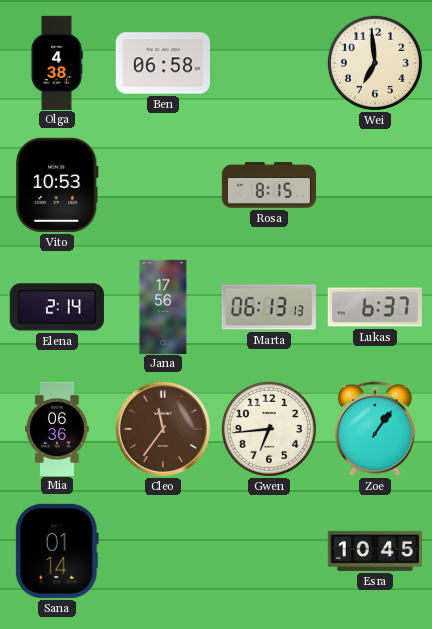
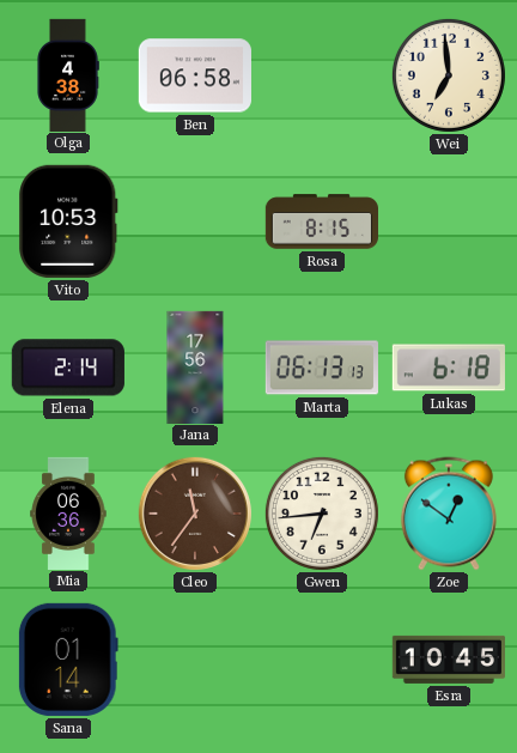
Lukas: 6:37 -> 6:18 (449, 368)
Zoe: 1:06 -> 12:51 (449, 514)
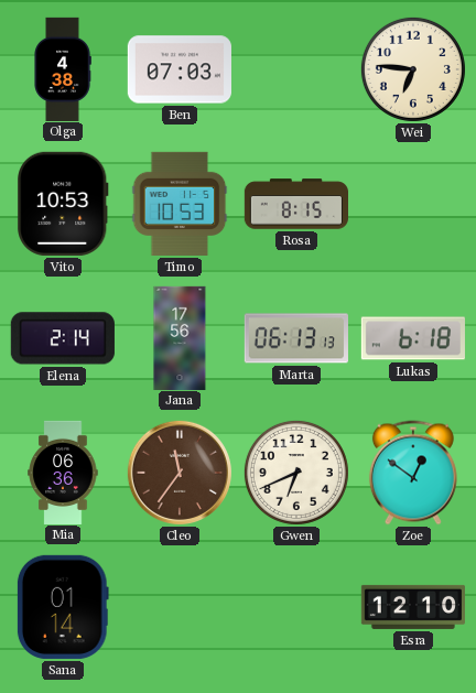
Ben: 06:58 -> 07:03 (180, 69)
Wei: 6:59 -> 6:46 (413, 69)
Timo: none -> 10:53 (180, 204)
Gwen: 6:44 -> 6:41 (296, 473)
Esra: 10:45 -> 12:10 (412, 607)
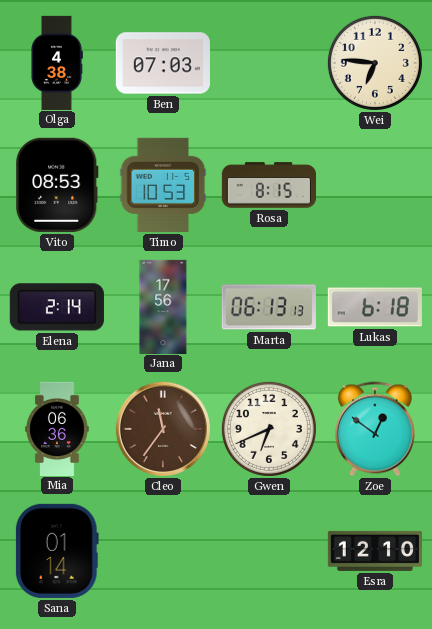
Vito: 10:53 -> 08:53 (58, 185)
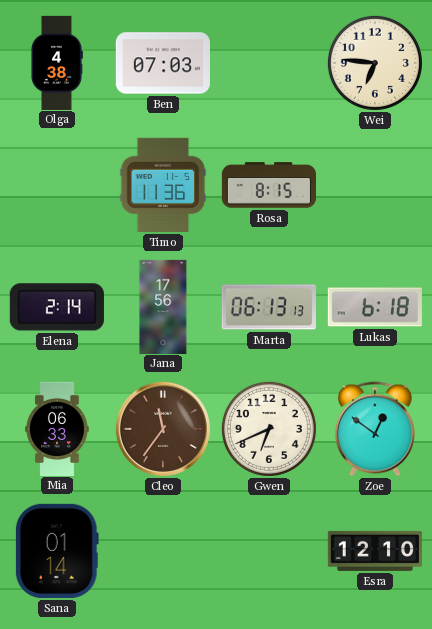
Vito: 08:53 -> none (58, 185)
Timo: 10:53 -> 11:36 (163, 185)
Mia: 06:36 -> 06:33 (57, 428)
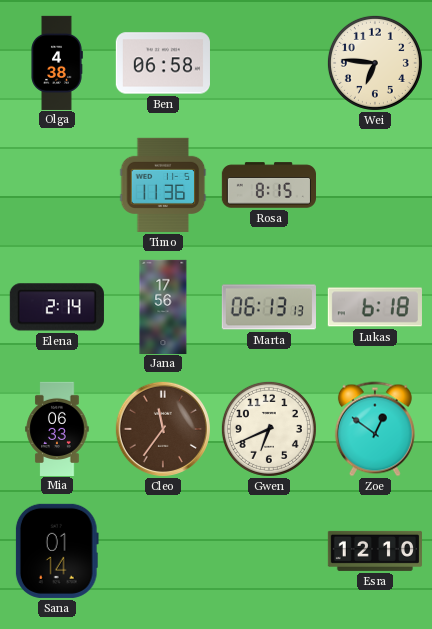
Ben: 07:03 -> 06:58 (163, 63)
